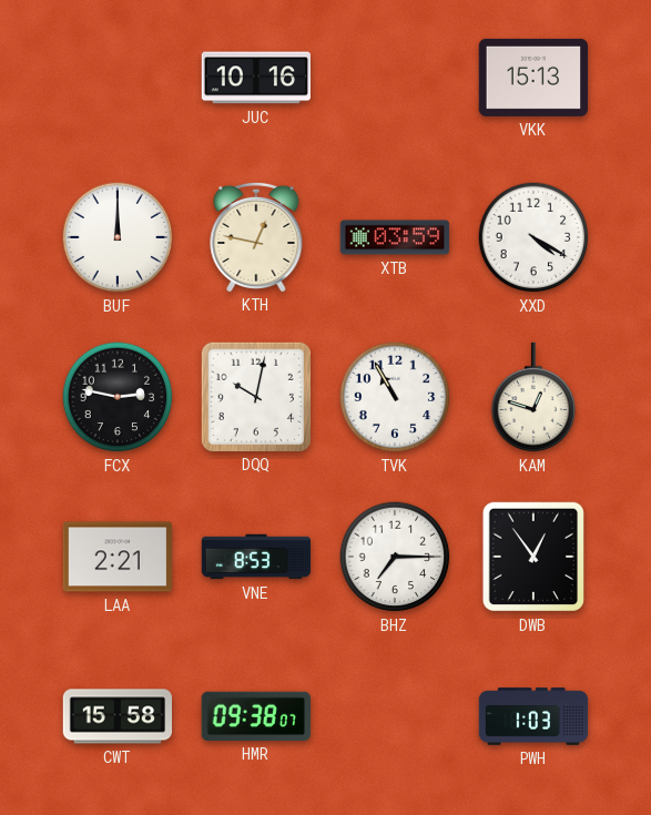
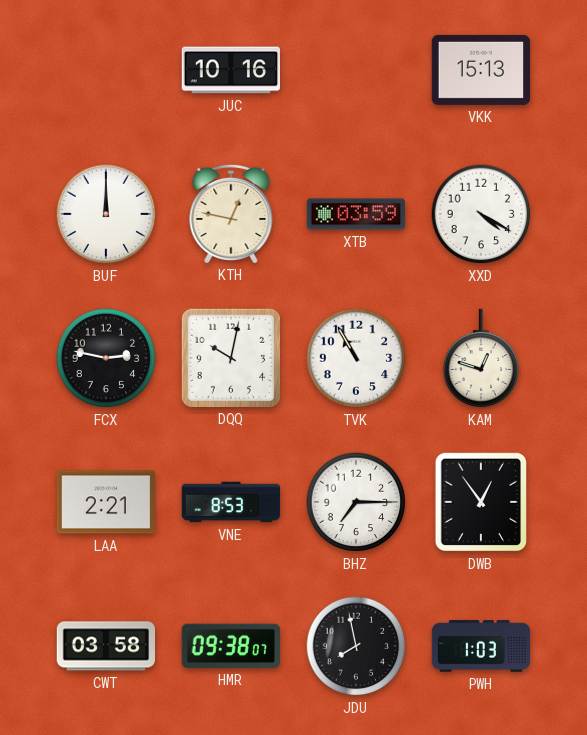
CWT: 15:58 -> 03:58 (106, 646)
JDU: none -> 7:58 (356, 646)
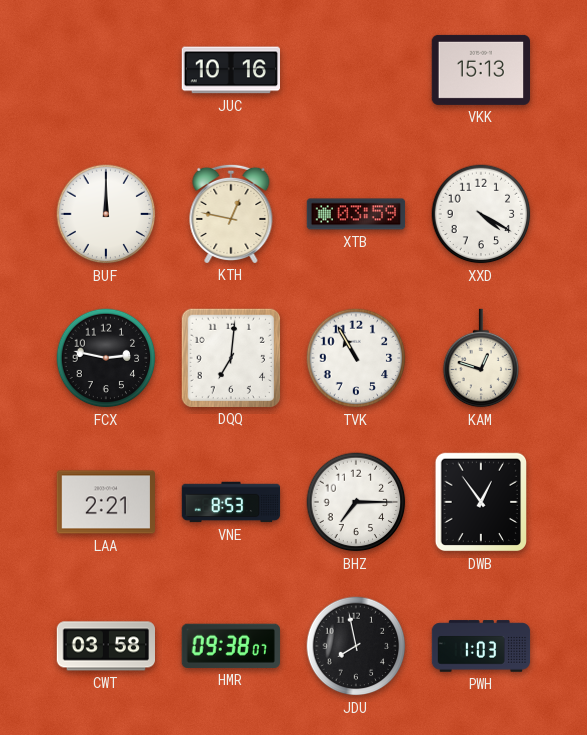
DQQ: 10:02 -> 7:01 (230, 357)
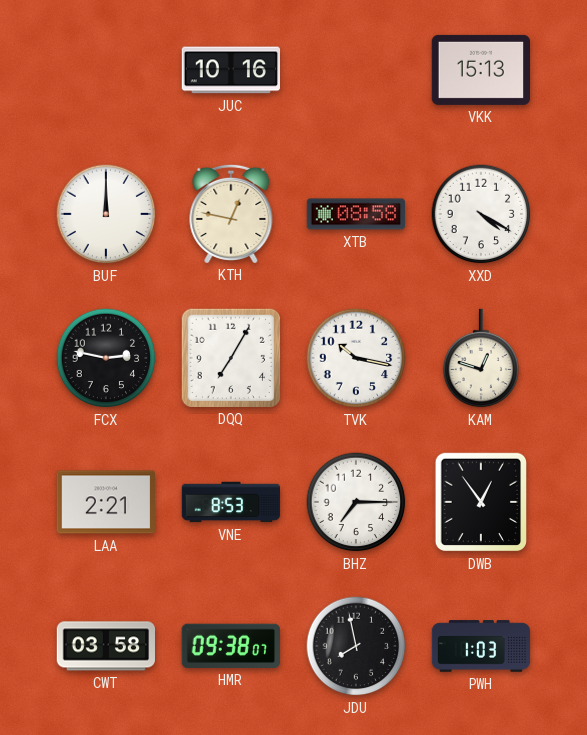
XTB: 03:59 -> 08:58 (356, 214)
DQQ: 7:01 -> 7:05 (230, 357)
TVK: 10:55 -> 10:17 (356, 358)
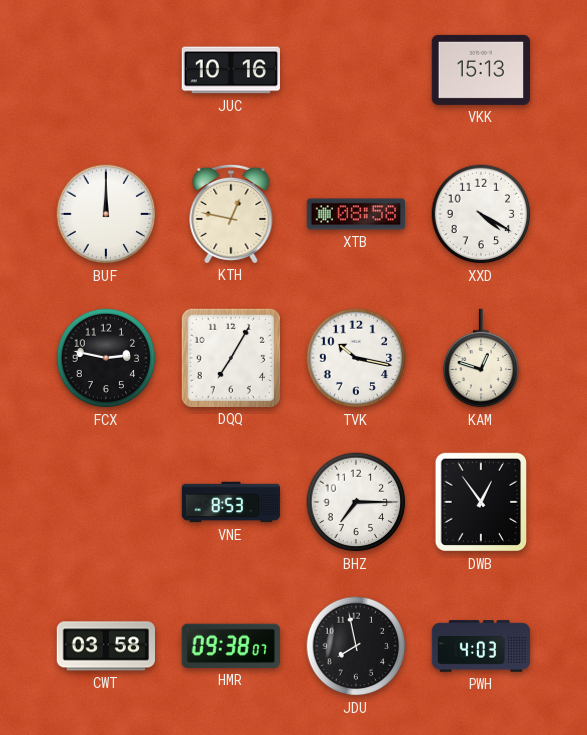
LAA: 2:21 -> none (106, 502)
PWH: 1:03 -> 4:03 (481, 646)
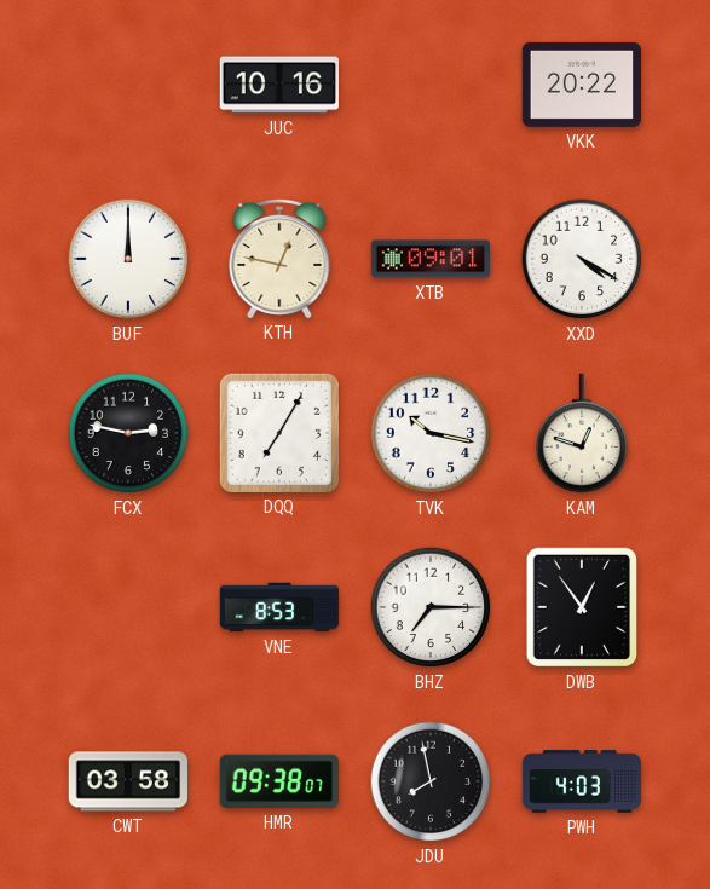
VKK: 15:13 -> 20:22 (581, 85)
XTB: 08:58 -> 09:01 (431, 259)
